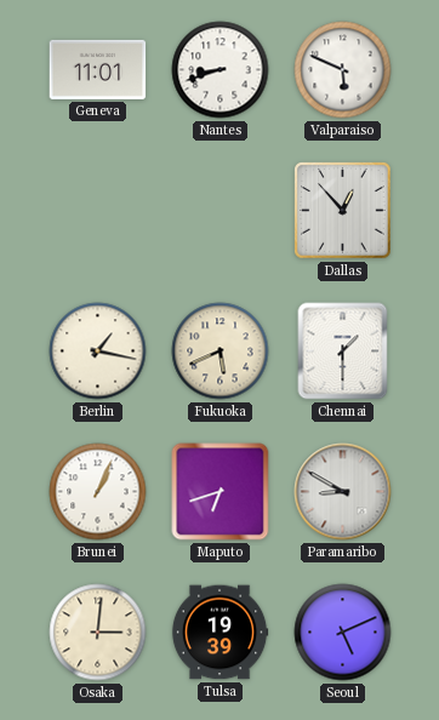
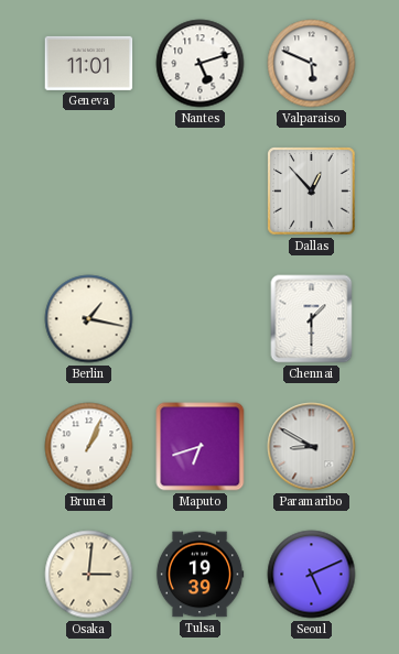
Nantes: 8:42 -> 5:12 (201, 64)
Fukuoka: 5:41 -> none (221, 352)
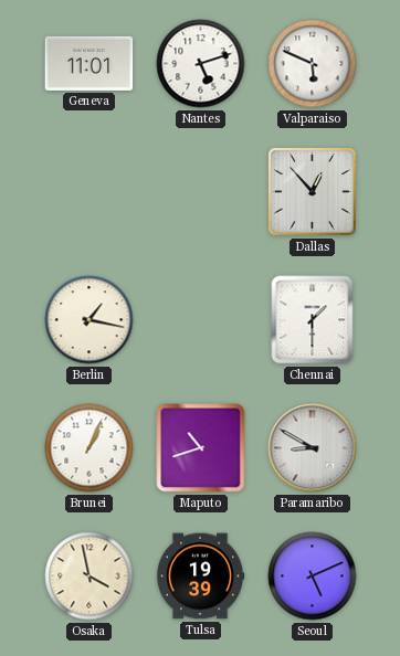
Maputo: 6:42 -> 10:42 (201, 448)
Osaka: 3:01 -> 3:58 (90, 576)
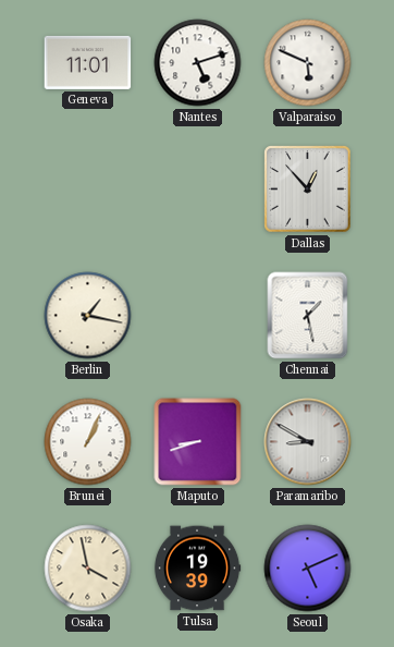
Chennai: 1:30 -> 1:28 (308, 316)
Maputo: 10:42 -> 8:42 (198, 442)
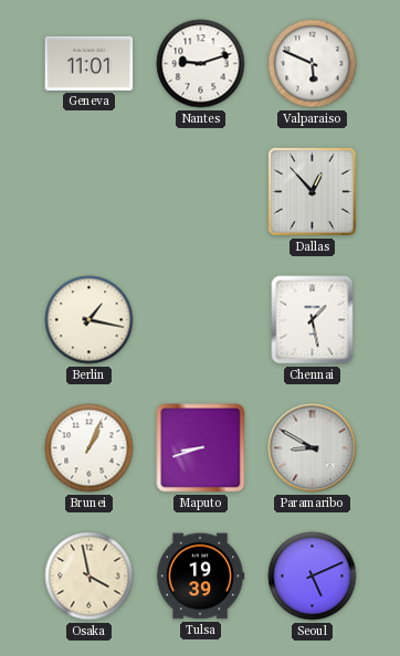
Nantes: 5:12 -> 9:12 (201, 64)
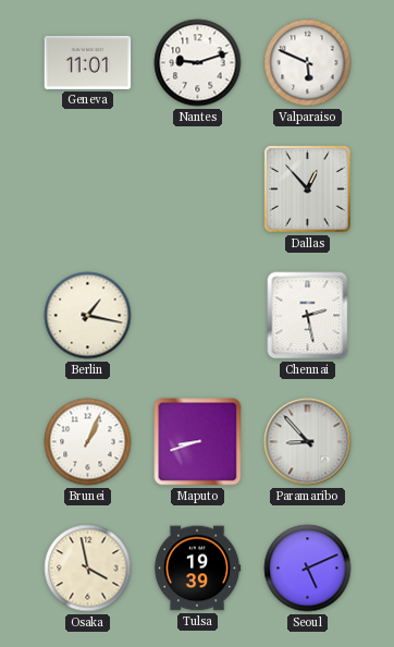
Chennai: 1:28 -> 2:28 (308, 316)
Paramaribo: 8:50 -> 8:53 (308, 442)
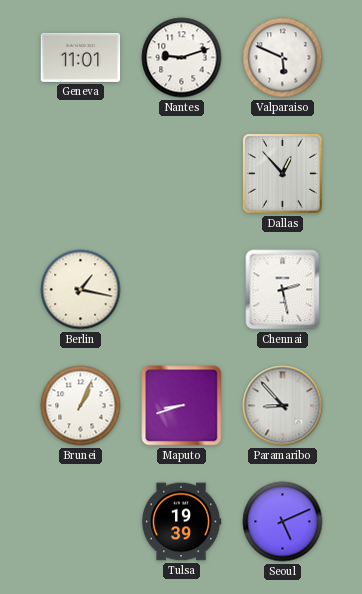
Osaka: 3:58 -> none (88, 569)
